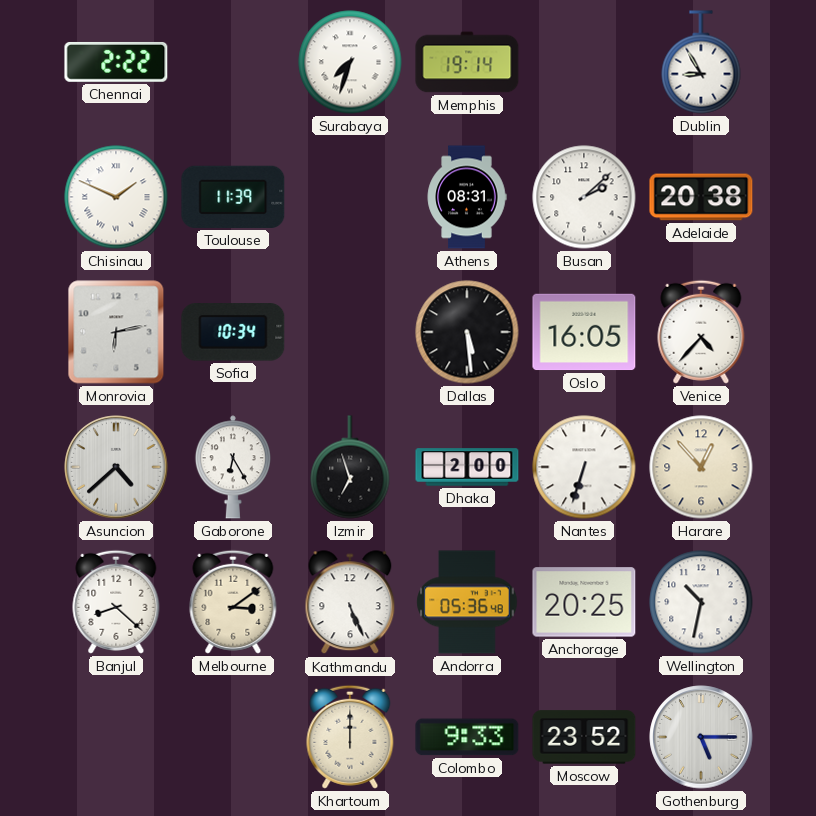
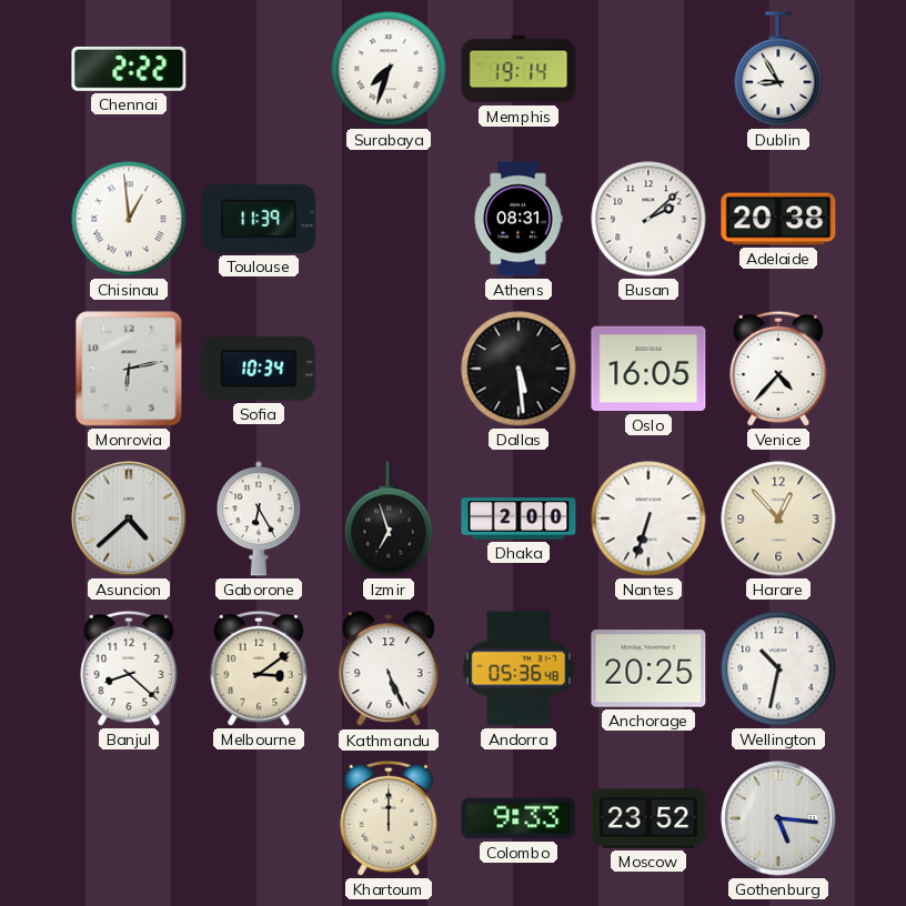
Chisinau: 1:49 -> 12:59 (129, 219)
Gothenburg: 5:15 -> 5:16 (778, 818)
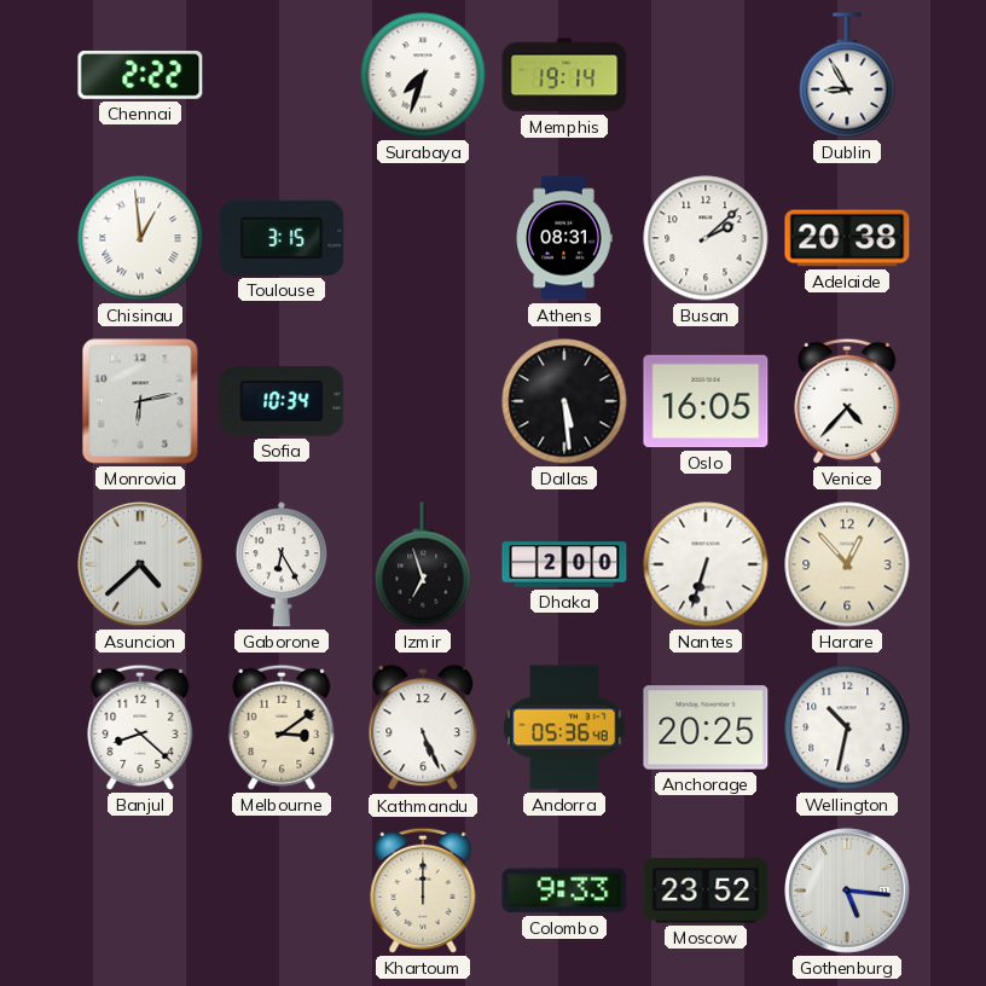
Toulouse: 11:39 -> 3:15 (282, 238)
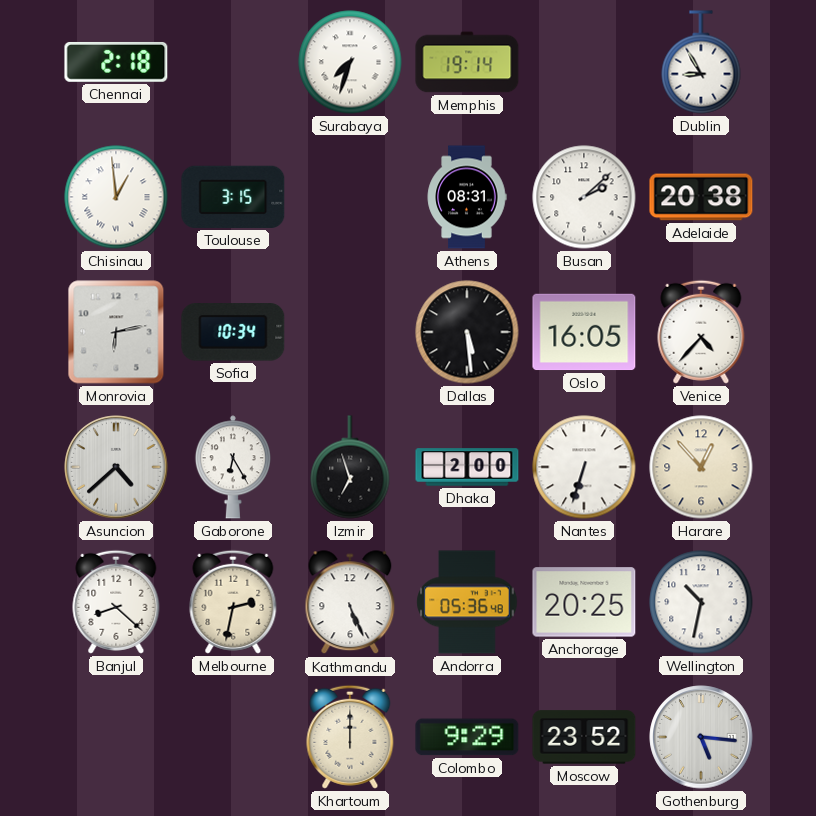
Chennai: 2:22 -> 2:18 (116, 62)
Melbourne: 3:09 -> 2:32 (233, 602)
Colombo: 9:33 -> 9:29 (467, 737)
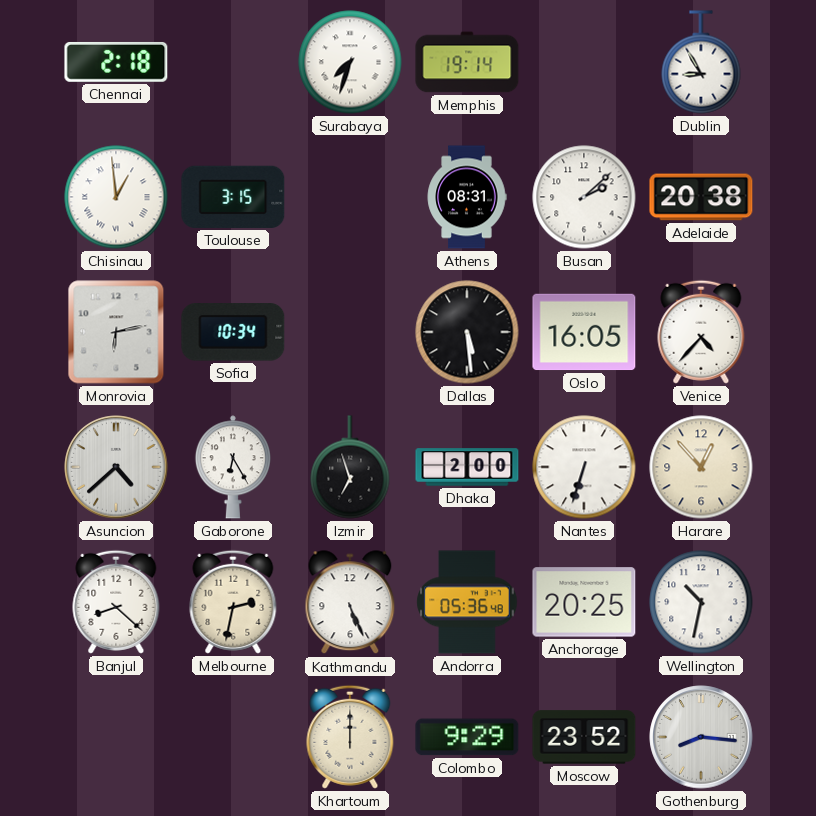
Gothenburg: 5:16 -> 8:16 (701, 737)
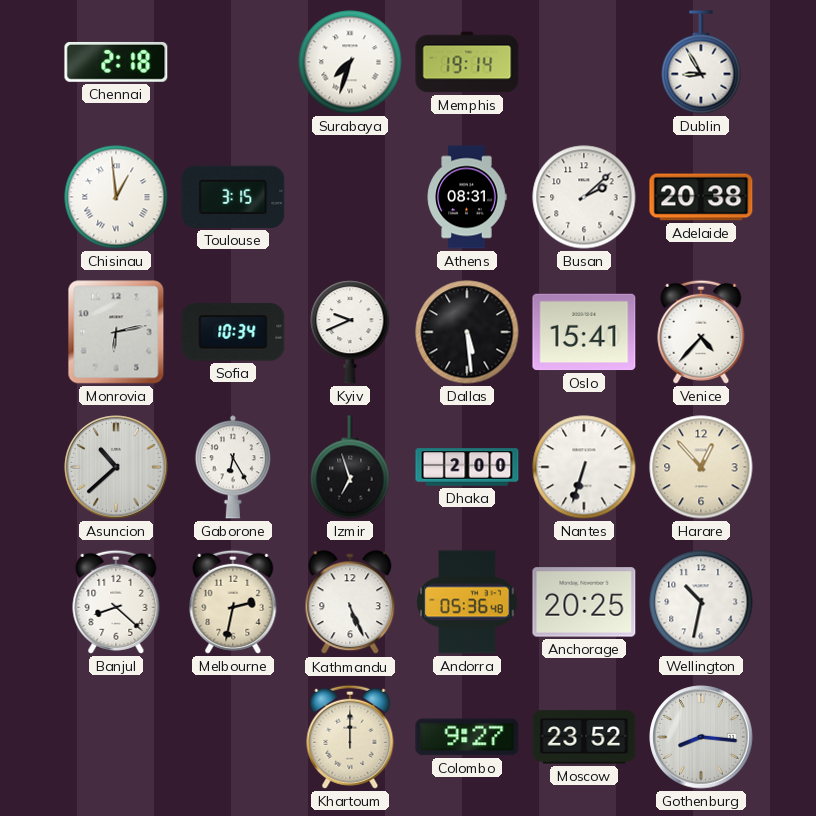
Kyiv: none -> 9:41 (350, 332)
Oslo: 16:05 -> 15:41 (584, 332)
Asuncion: 4:38 -> 10:38 (116, 467)
Colombo: 9:29 -> 9:27 (467, 737)
